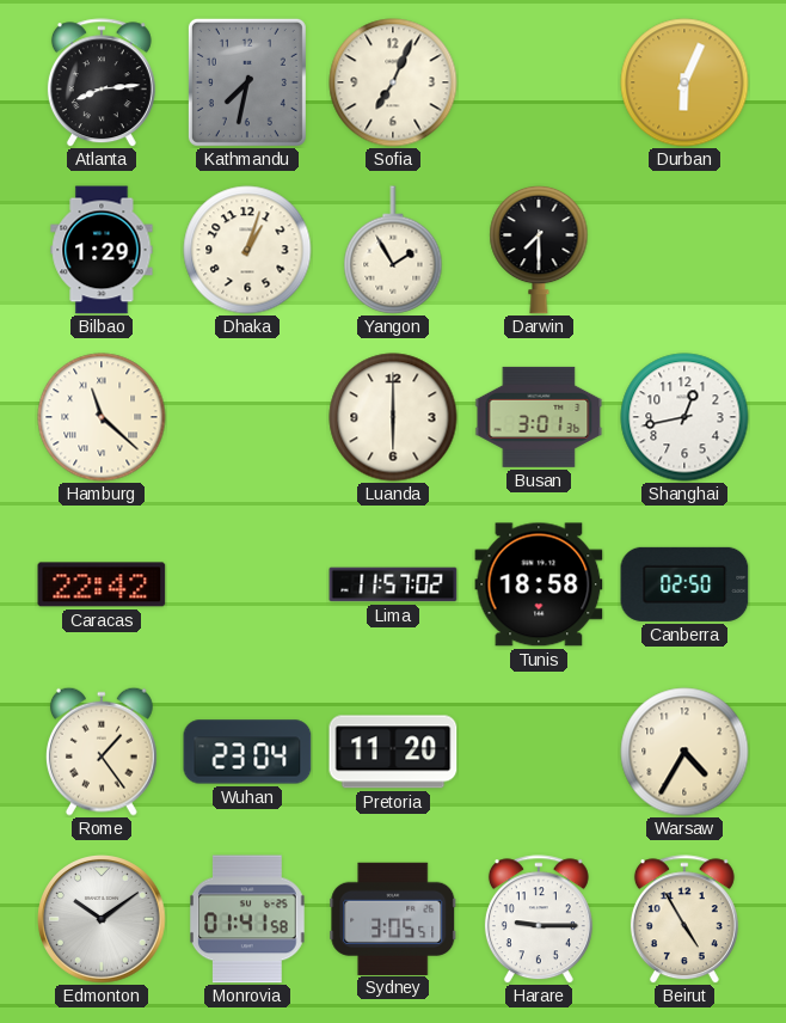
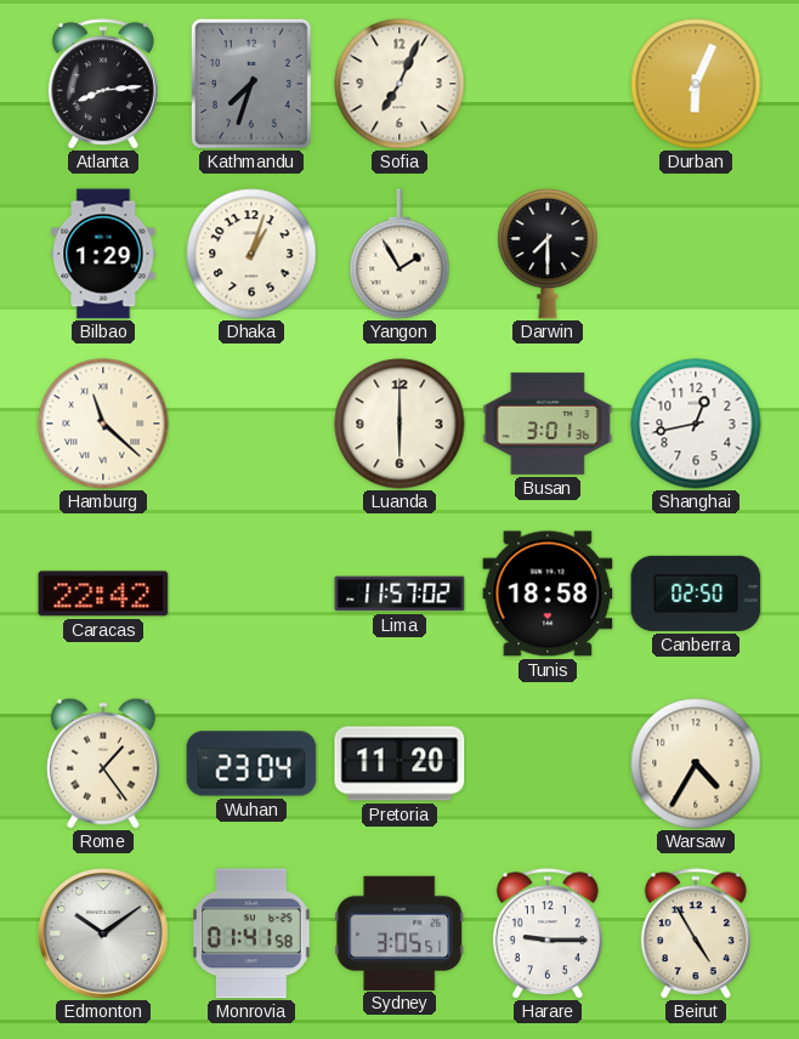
Kathmandu: 7:32 -> 7:33 (251, 84)
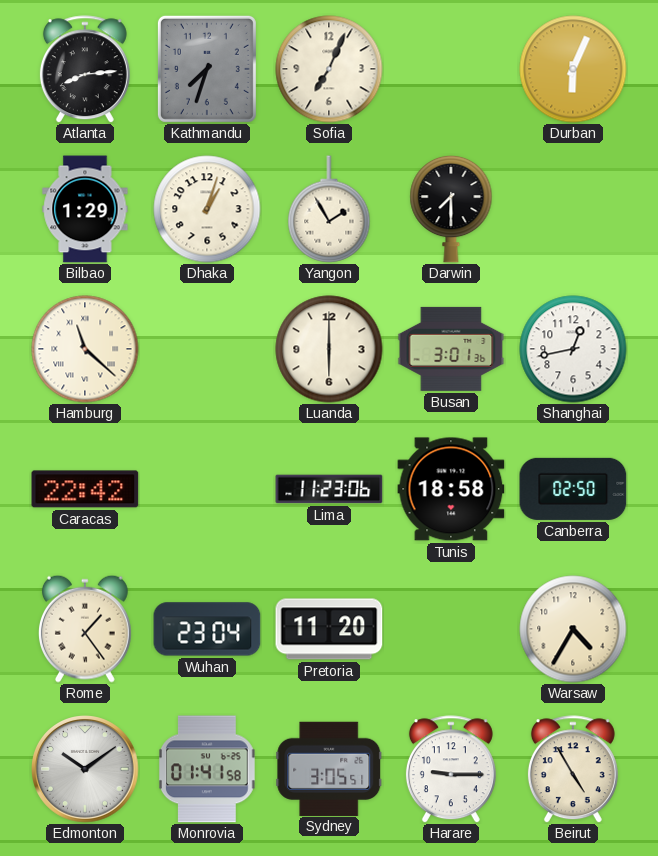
Lima: 11:57 -> 11:23 (329, 489)
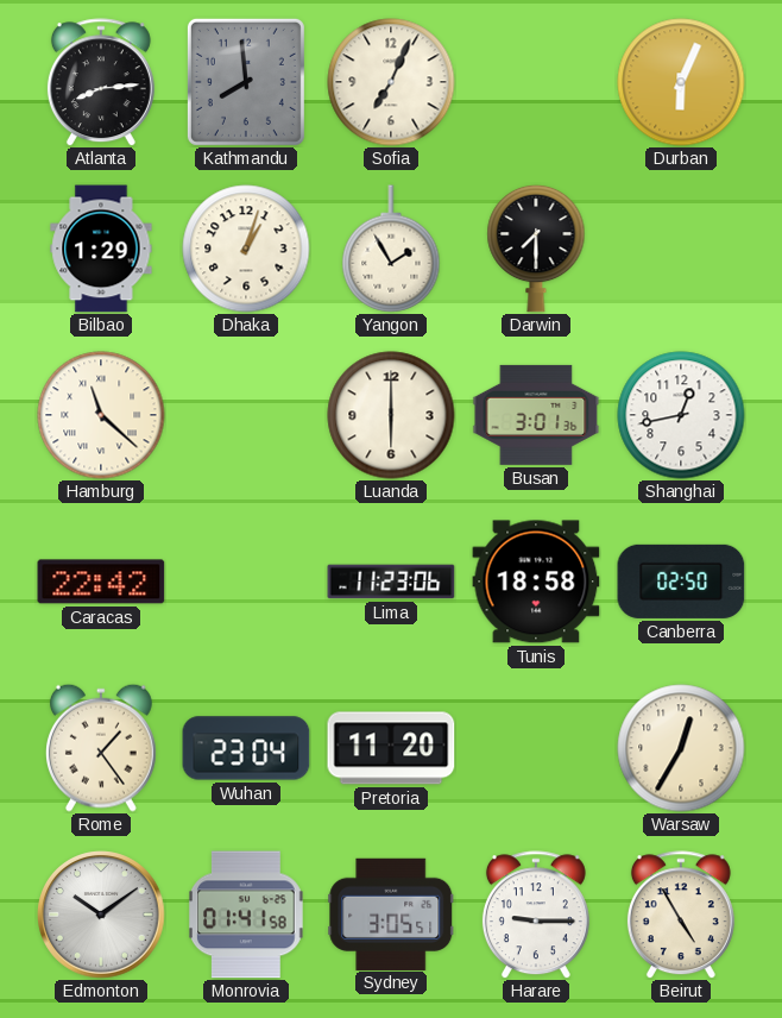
Kathmandu: 7:33 -> 7:59 (246, 82)
Warsaw: 4:35 -> 12:35 (681, 748)
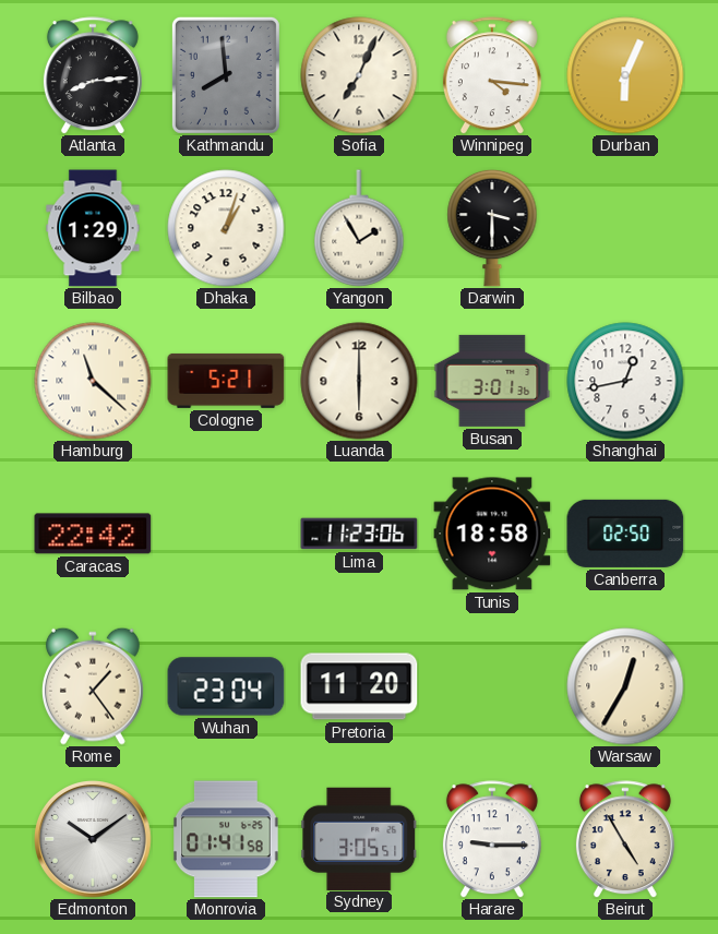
Winnipeg: none -> 4:16 (492, 75)
Darwin: 7:30 -> 3:30 (492, 228)
Cologne: none -> 5:21 (226, 381)
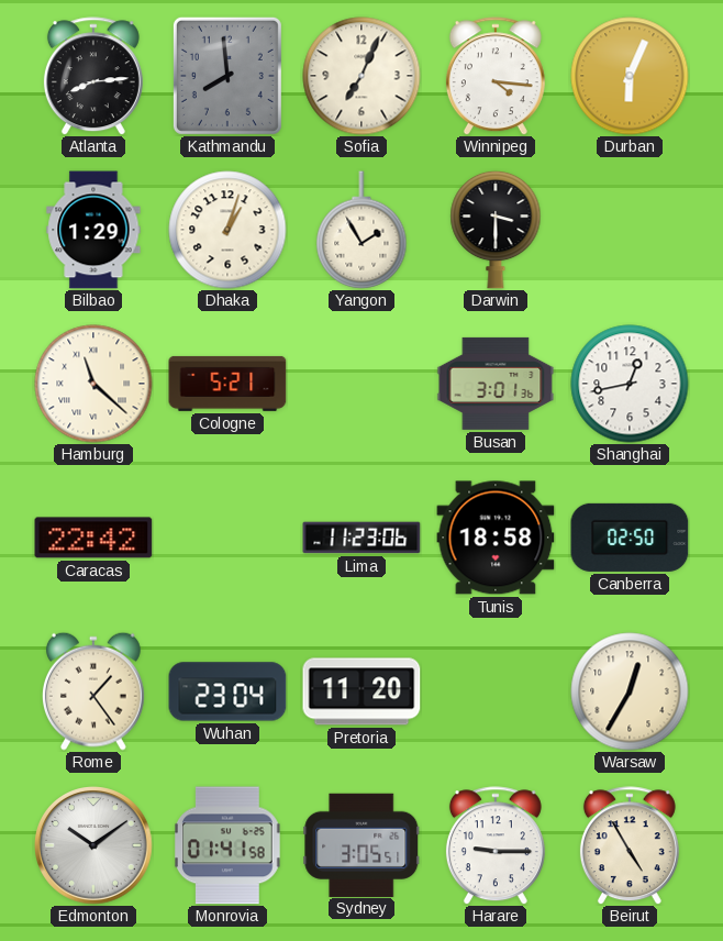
Luanda: 6:00 -> none (359, 381)
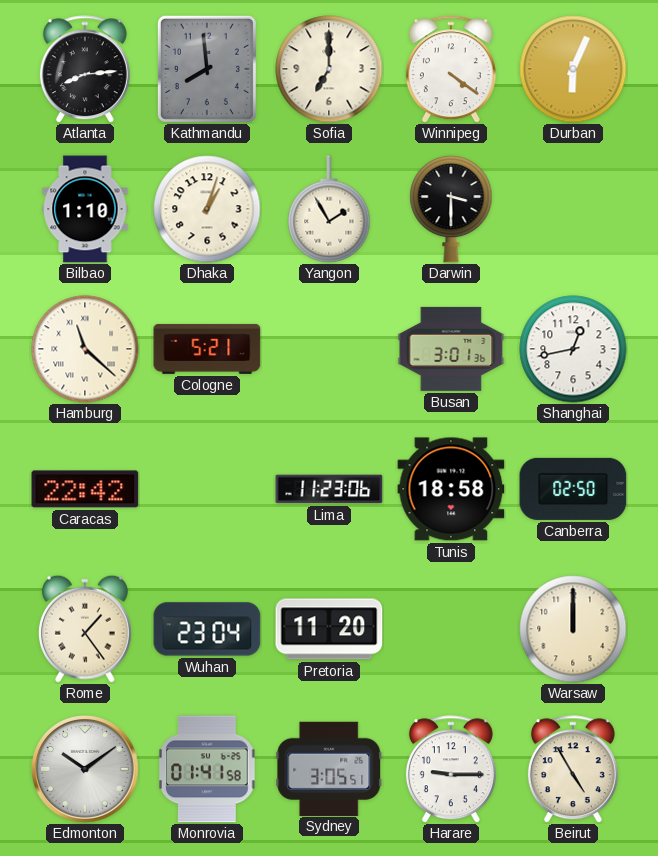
Sofia: 7:04 -> 7:00 (329, 69)
Winnipeg: 4:16 -> 4:21 (451, 69)
Bilbao: 1:29 -> 1:10 (85, 209)
Warsaw: 12:35 -> 12:00 (573, 629)
